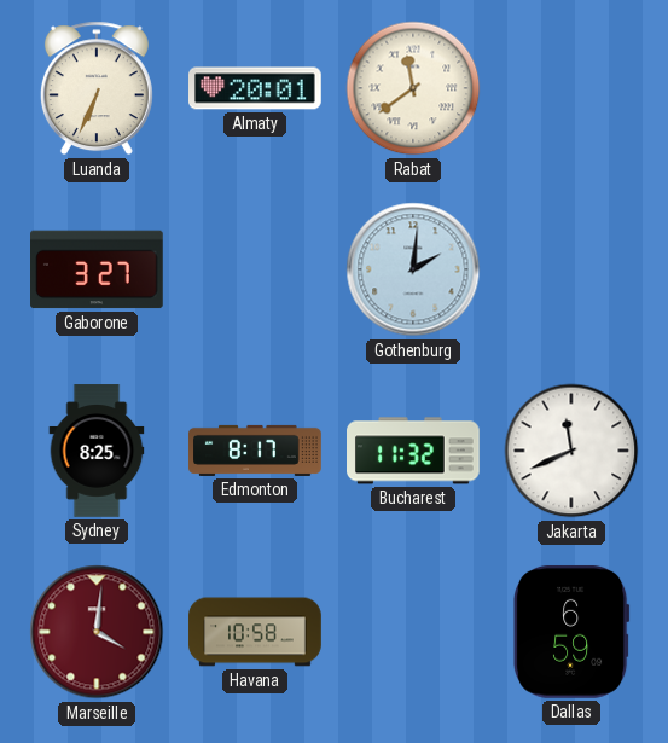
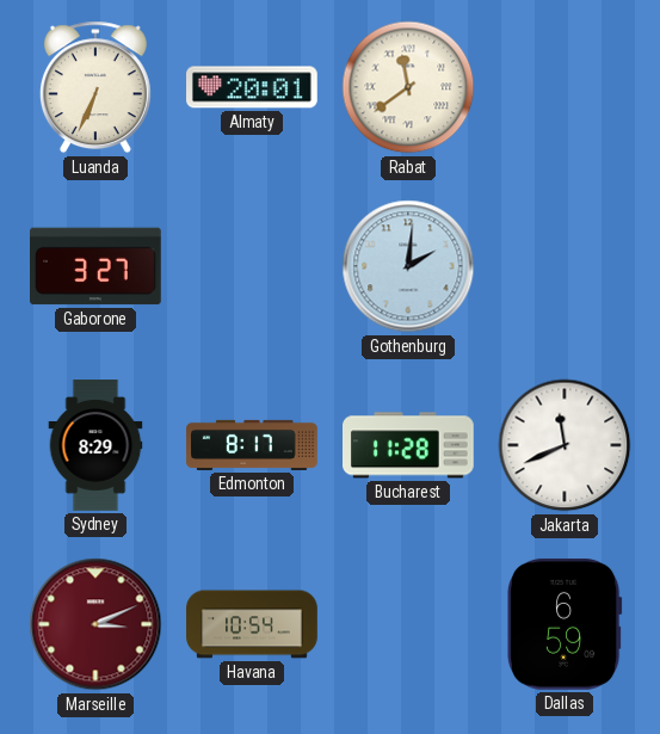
Sydney: 8:25 -> 8:29 (95, 445)
Bucharest: 11:32 -> 11:28 (409, 445)
Marseille: 4:01 -> 3:11 (95, 624)
Havana: 10:58 -> 10:54 (252, 624)
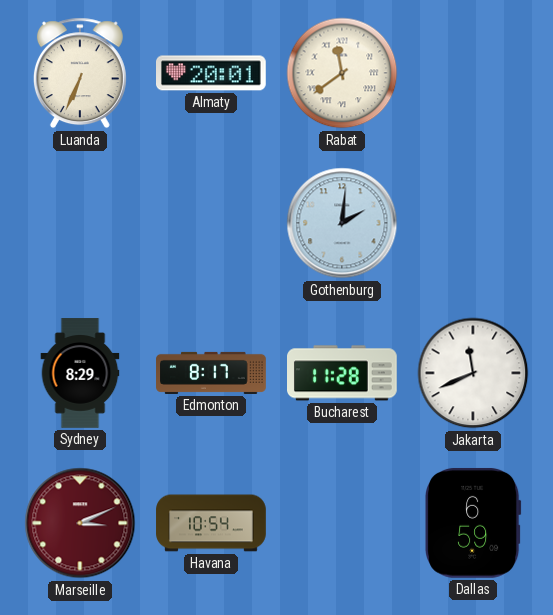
Gaborone: 3:27 -> none (97, 266)
